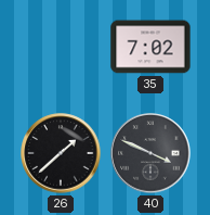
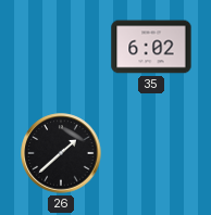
35: 7:02 -> 6:02 (151, 47)
40: 3:49 -> none (150, 153)
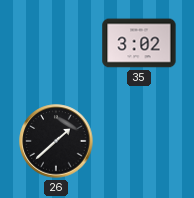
35: 6:02 -> 3:02 (139, 43)
